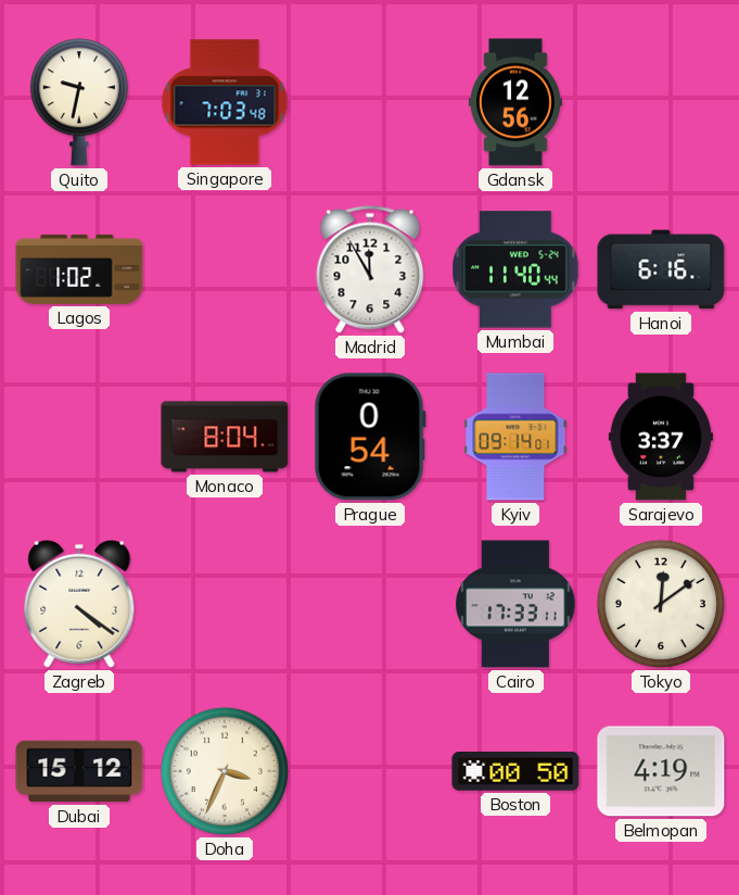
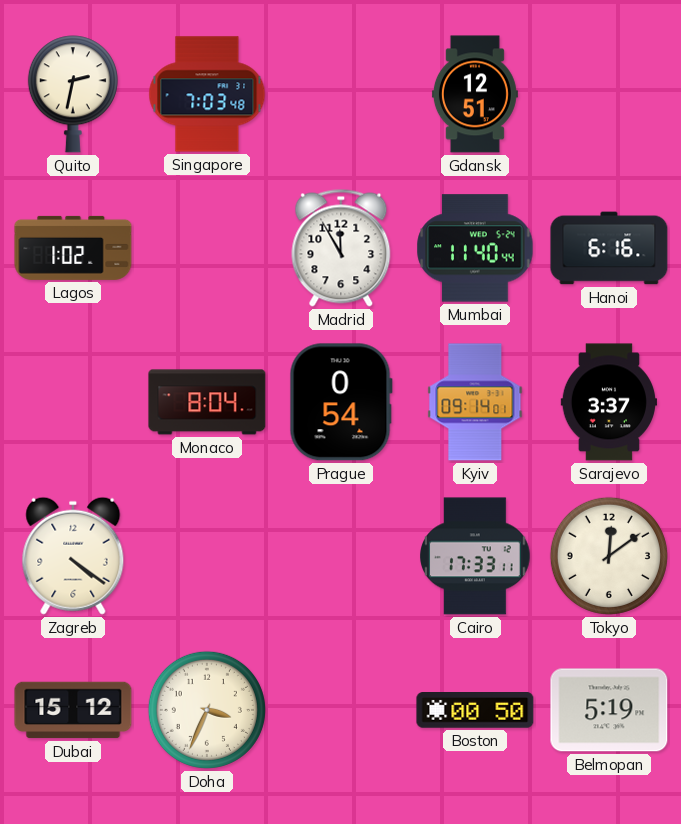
Quito: 9:32 -> 2:32 (73, 94)
Gdansk: 12:56 -> 12:51 (475, 94)
Belmopan: 4:19 -> 5:19 (609, 710)
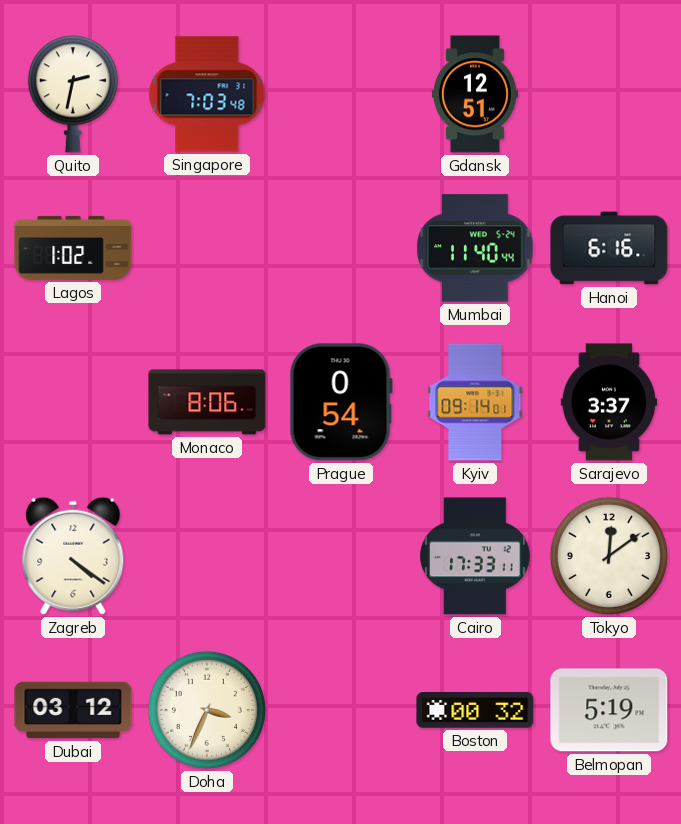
Madrid: 11:55 -> none (341, 248)
Monaco: 8:04 -> 8:06 (207, 402)
Dubai: 15:12 -> 03:12 (73, 710)
Boston: 00:50 -> 00:32 (475, 710)
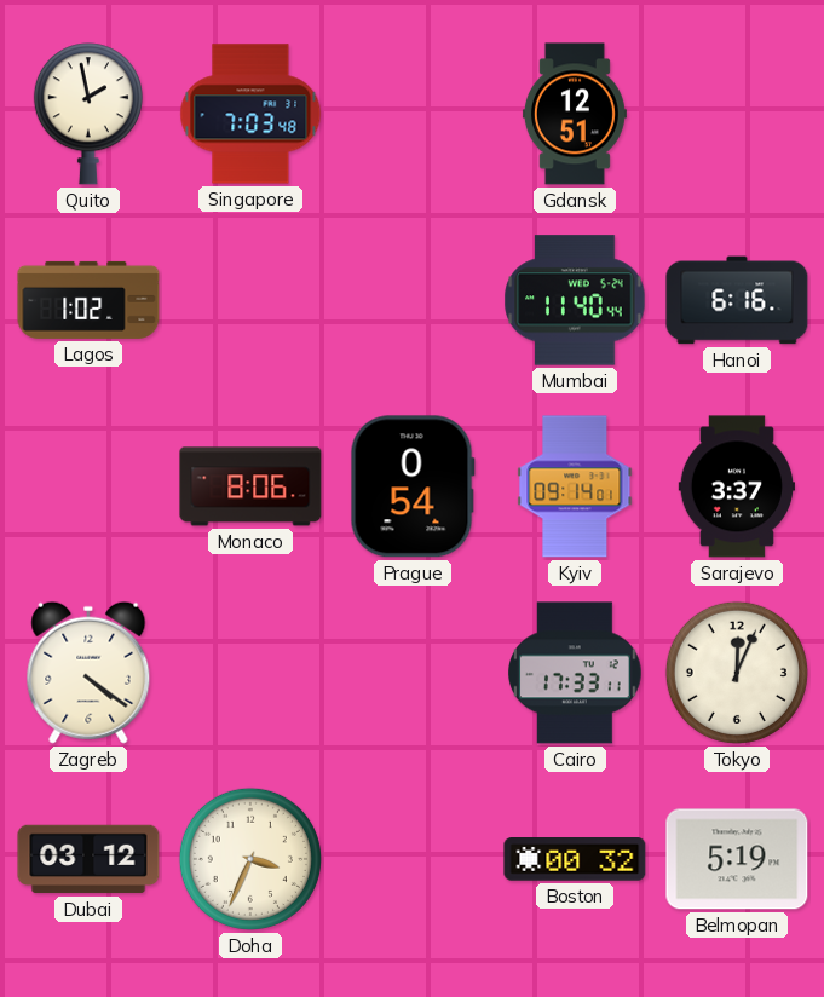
Quito: 2:32 -> 1:58 (88, 114)
Tokyo: 12:09 -> 12:04 (737, 673)
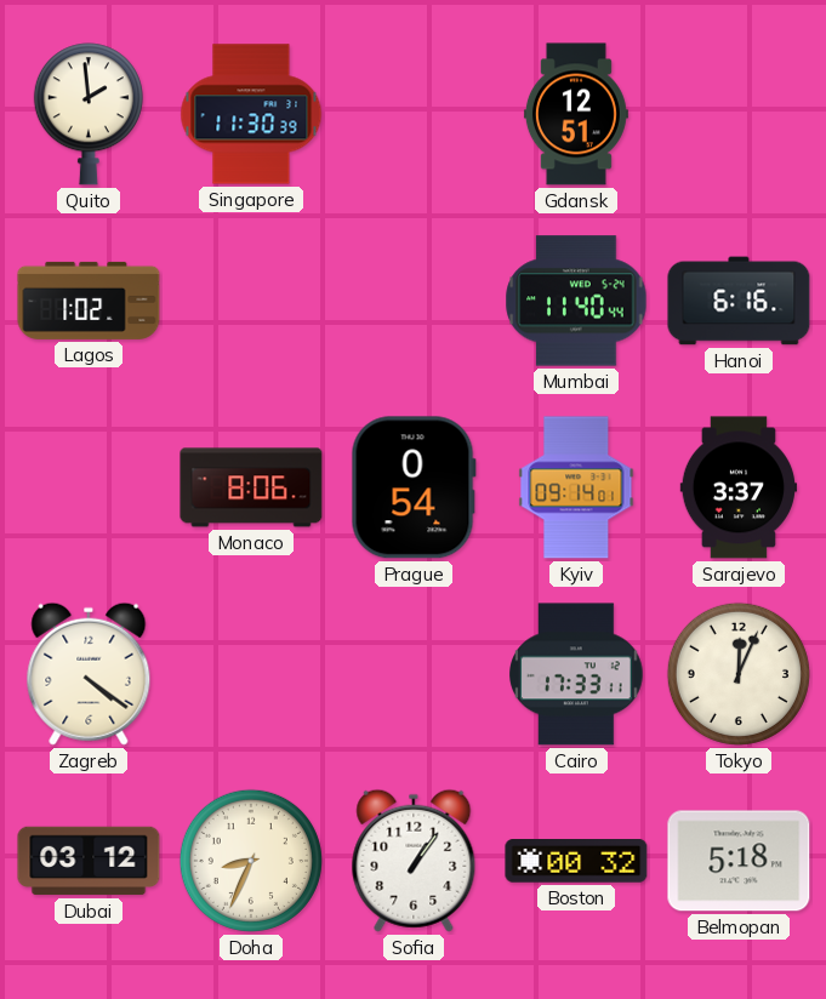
Quito: 1:58 -> 1:59 (89, 114)
Singapore: 7:03 -> 11:30 (251, 114)
Doha: 3:34 -> 8:34 (251, 861)
Sofia: none -> 1:06 (414, 861)
Belmopan: 5:19 -> 5:18 (739, 861)
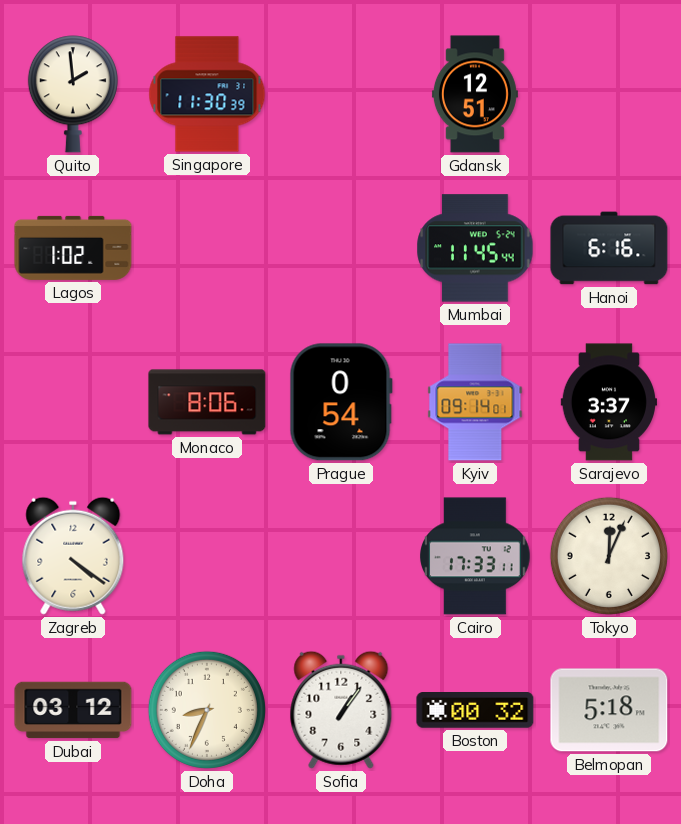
Mumbai: 11:40 -> 11:45 (475, 248)
